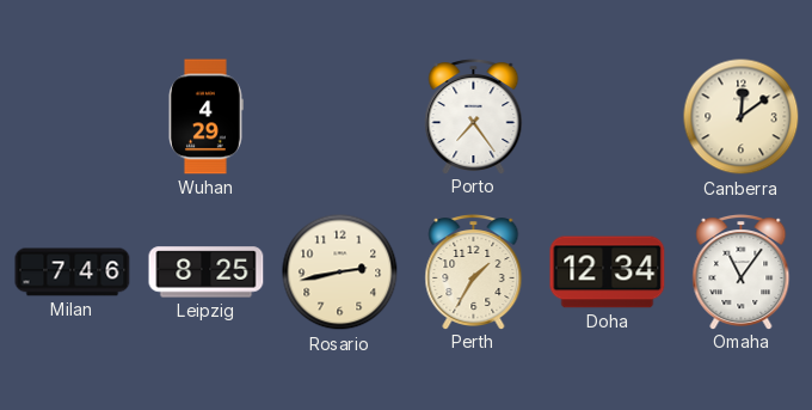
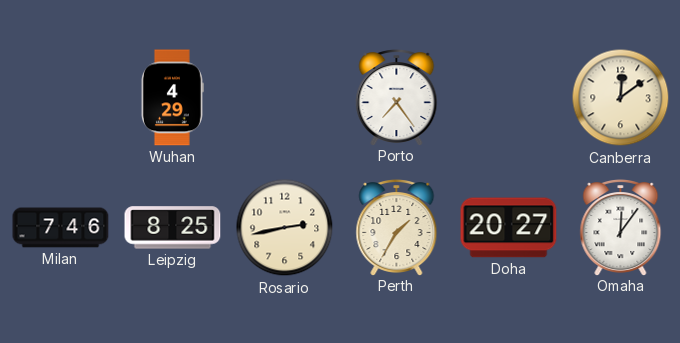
Doha: 12:34 -> 20:27 (509, 228)
Omaha: 11:06 -> 12:06 (621, 228)
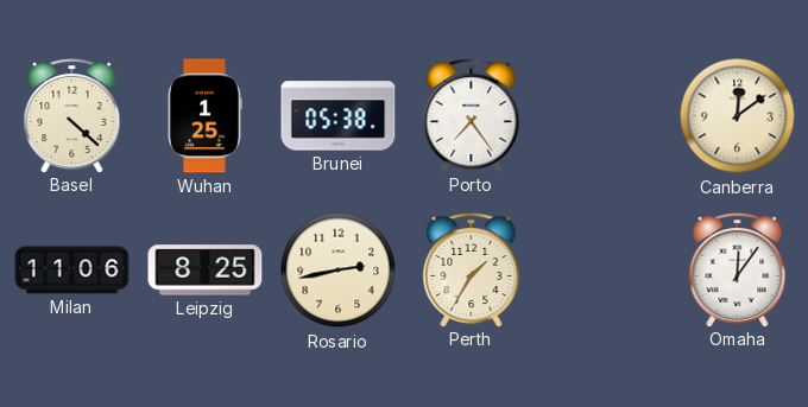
Basel: none -> 4:22 (72, 116)
Wuhan: 4:29 -> 1:25 (204, 116)
Brunei: none -> 05:38 (339, 116)
Milan: 7:46 -> 11:06 (72, 271)
Doha: 20:27 -> none (509, 228)
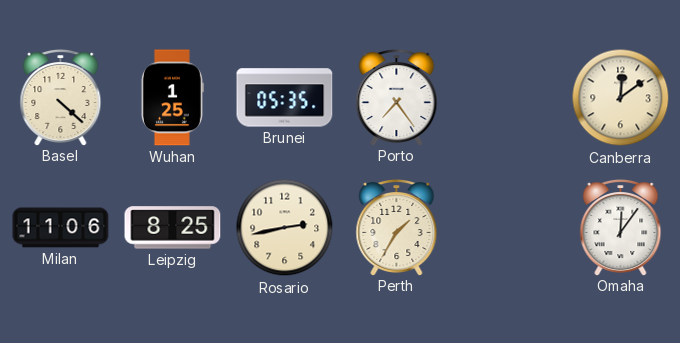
Brunei: 05:38 -> 05:35 (285, 98)
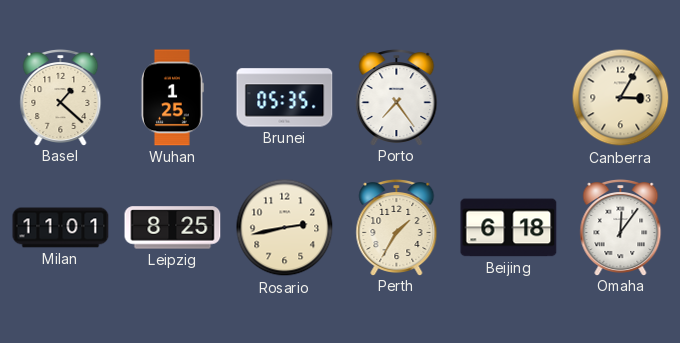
Basel: 4:22 -> 1:22 (61, 98)
Canberra: 12:09 -> 3:05 (621, 98)
Milan: 11:06 -> 11:01 (61, 228)
Beijing: none -> 6:18 (509, 228)
